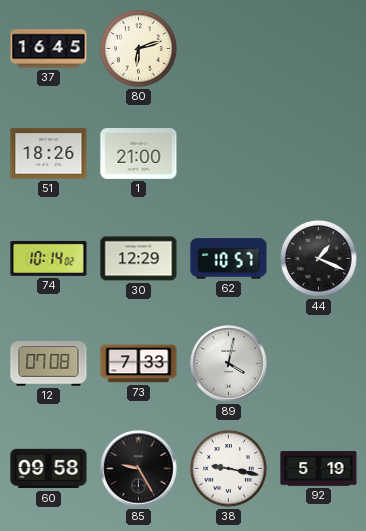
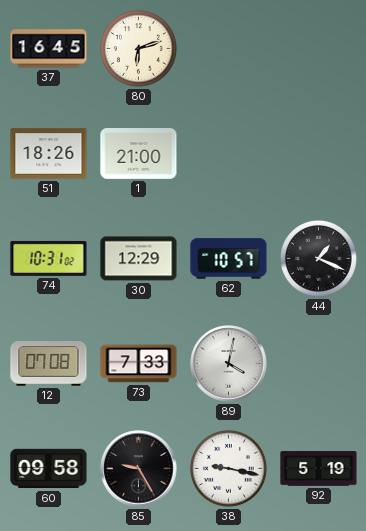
74: 10:14 -> 10:31 (49, 258)
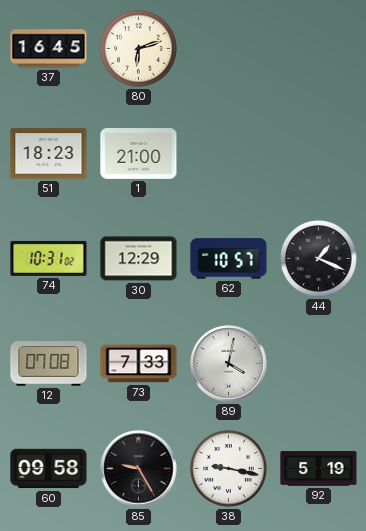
51: 18:26 -> 18:23 (49, 154)
